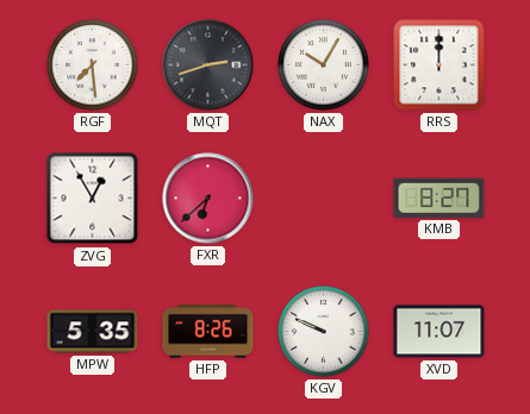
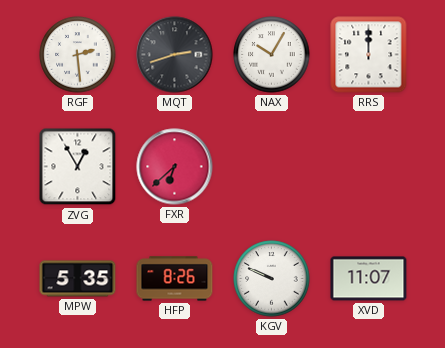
RGF: 7:29 -> 2:29 (78, 55)
KMB: 8:27 -> none (439, 197)
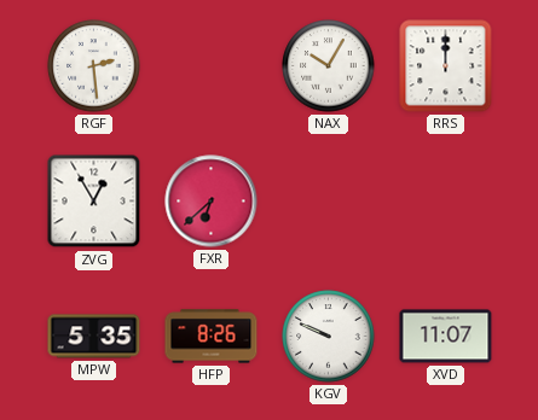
MQT: 2:42 -> none (175, 55)
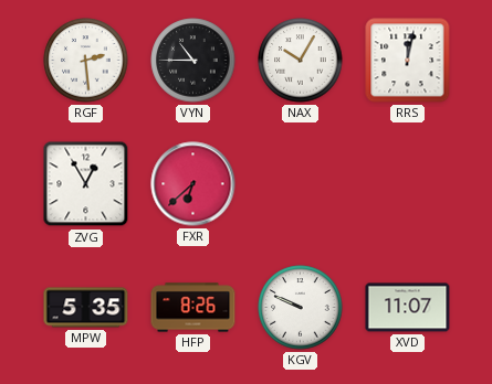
VYN: none -> 10:45 (193, 61)
RRS: 12:00 -> 12:02 (408, 61)
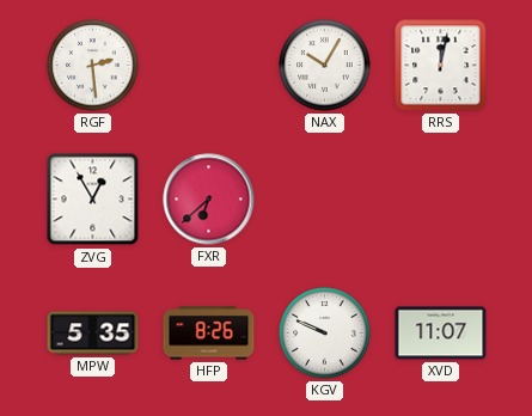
VYN: 10:45 -> none (193, 61)
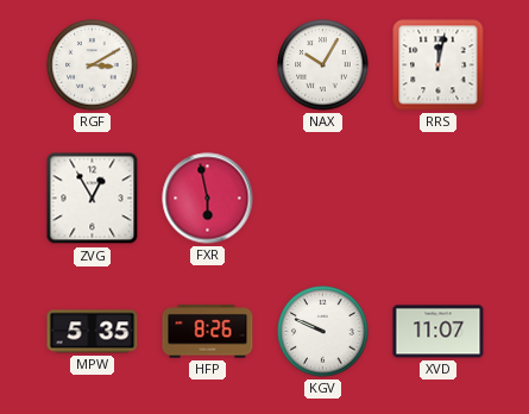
RGF: 2:29 -> 3:10 (93, 65)
FXR: 6:38 -> 5:58 (208, 199)
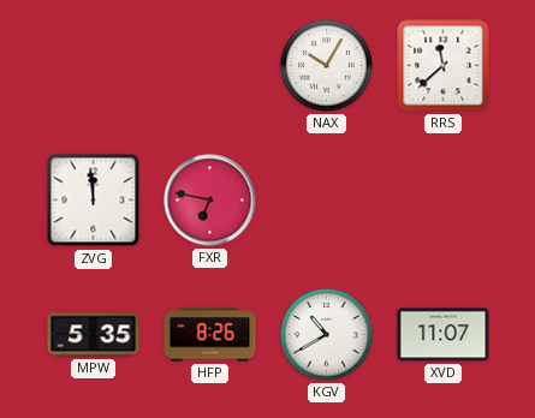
RGF: 3:10 -> none (93, 65)
RRS: 12:02 -> 11:38 (444, 66)
ZVG: 12:55 -> 11:59 (94, 201)
FXR: 5:58 -> 6:47 (210, 201)
KGV: 9:49 -> 10:40 (327, 335)
